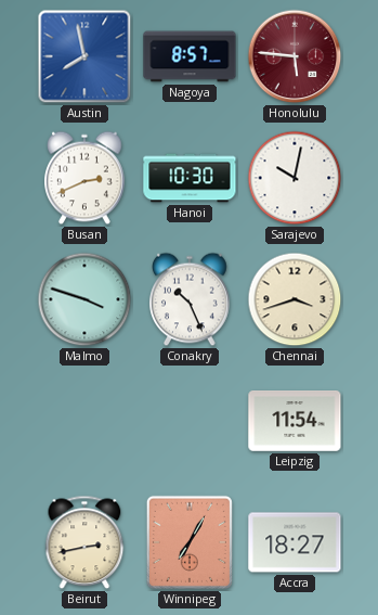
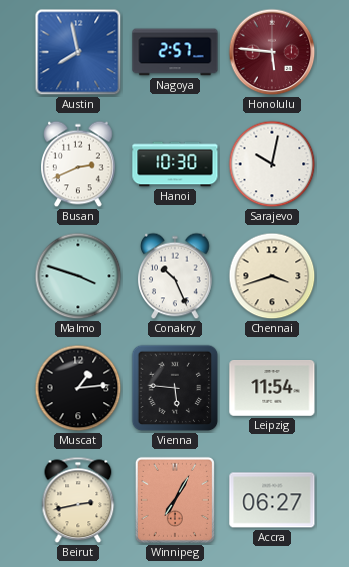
Nagoya: 8:57 -> 2:57 (175, 52)
Muscat: none -> 1:14 (78, 388)
Vienna: none -> 5:46 (175, 388)
Accra: 18:27 -> 06:27 (272, 500)
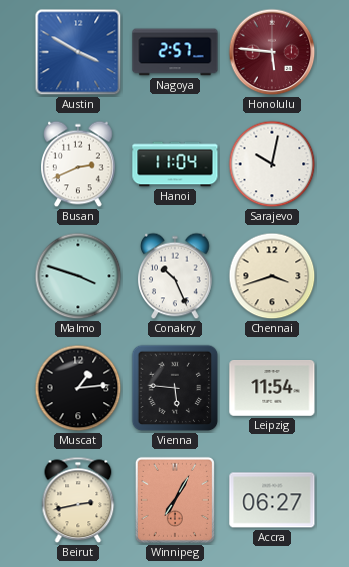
Austin: 7:58 -> 3:50 (78, 52)
Hanoi: 10:30 -> 11:04 (175, 164)
